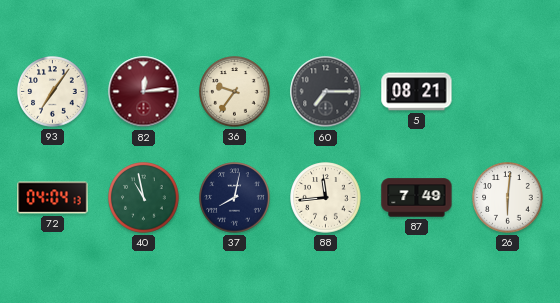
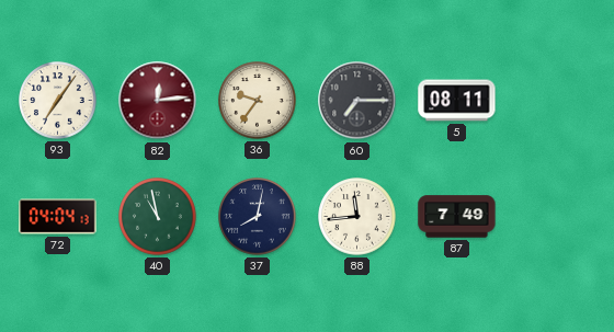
5: 08:21 -> 08:11 (457, 101)
26: 6:01 -> none (508, 198)
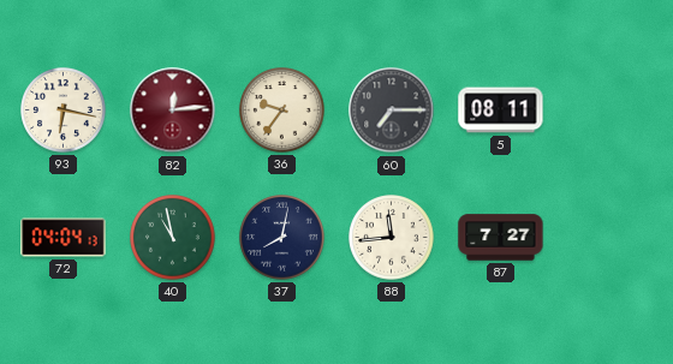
93: 7:06 -> 6:17 (64, 111)
87: 7:49 -> 7:27 (501, 238)
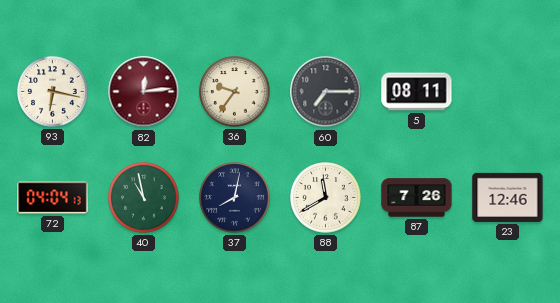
88: 11:44 -> 11:40 (326, 198)
87: 7:27 -> 7:26 (417, 198)
23: none -> 12:46 (508, 197)
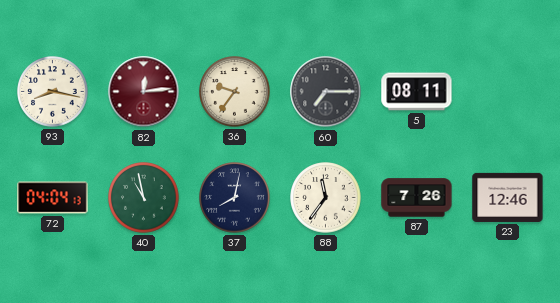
93: 6:17 -> 8:17 (53, 92)
88: 11:40 -> 11:36 (326, 198)
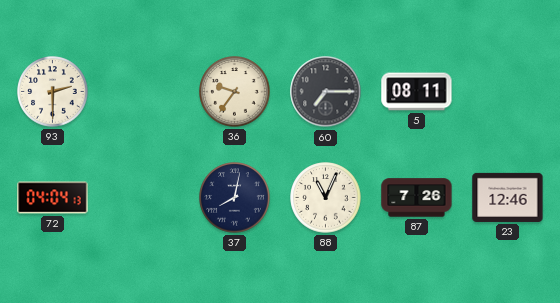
93: 8:17 -> 2:30 (53, 92)
82: 12:14 -> none (144, 92)
40: 10:58 -> none (144, 198)
88: 11:36 -> 11:04 (326, 198)
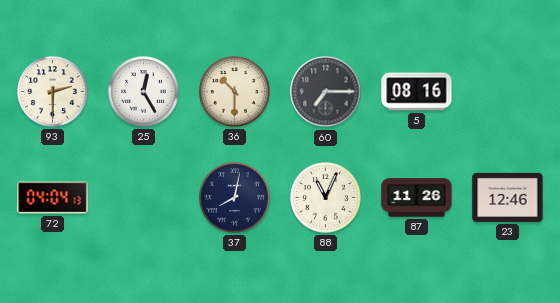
25: none -> 12:25 (144, 92)
36: 9:36 -> 10:30 (235, 92)
5: 08:11 -> 08:16 (417, 92)
87: 7:26 -> 11:26 (417, 198)
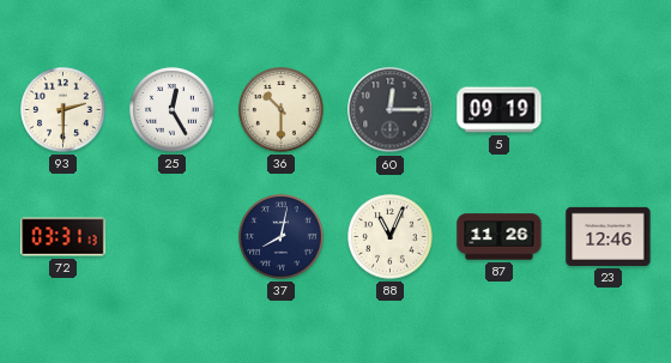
60: 7:15 -> 12:15 (391, 110)
5: 08:16 -> 09:19 (500, 110)
72: 04:04 -> 03:31 (64, 237)
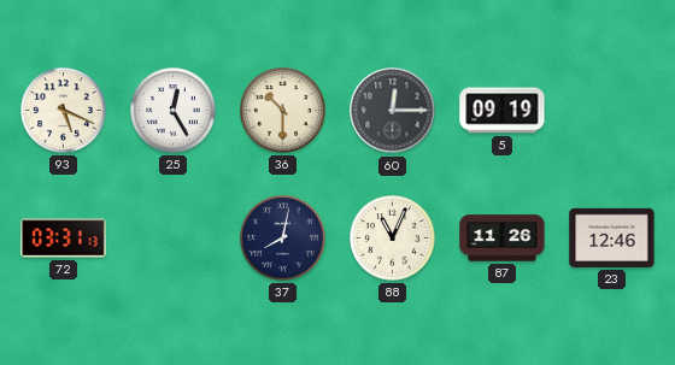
93: 2:30 -> 5:19 (64, 111)
